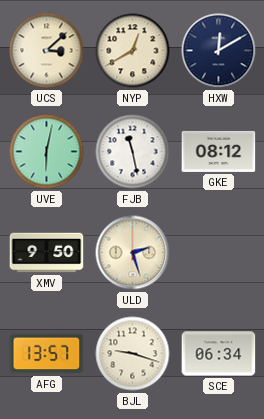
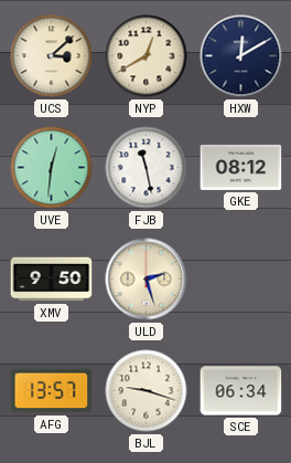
UVE: 6:02 -> 12:31 (52, 168)
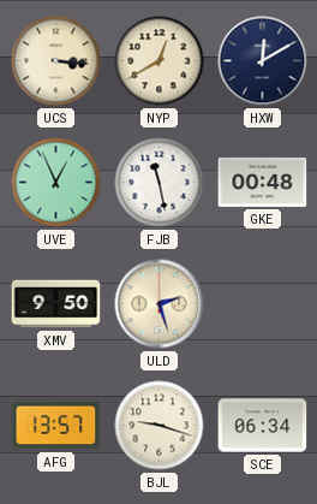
UCS: 3:08 -> 3:16 (56, 61)
UVE: 12:31 -> 12:56 (56, 183)
GKE: 08:12 -> 00:48 (263, 182)
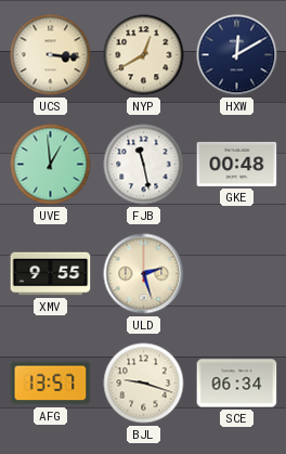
UVE: 12:56 -> 12:59 (51, 165)
XMV: 9:50 -> 9:55 (51, 274)
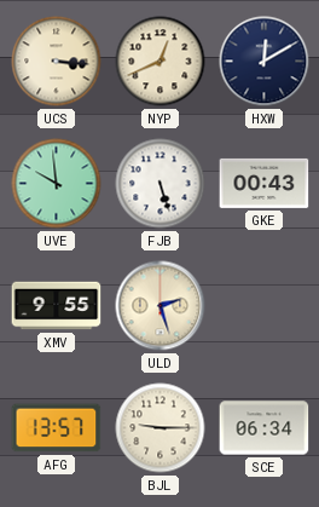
NYP: 12:40 -> 12:41 (161, 62)
UVE: 12:59 -> 9:59 (57, 184)
FJB: 11:28 -> 5:27 (161, 184)
GKE: 00:48 -> 00:43 (265, 183)
BJL: 9:18 -> 9:15 (161, 428)
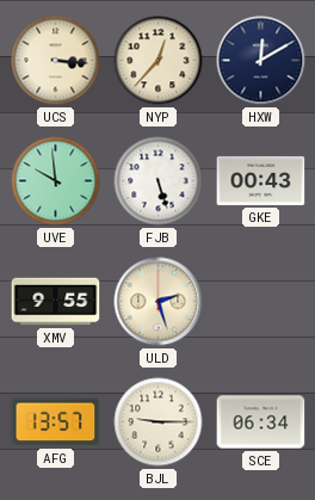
NYP: 12:41 -> 12:37 (159, 61)
